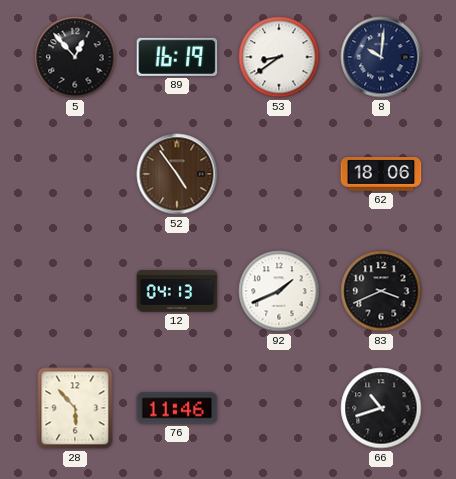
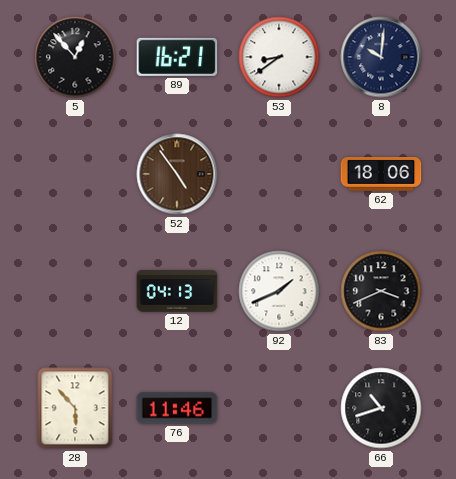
89: 16:19 -> 16:21 (177, 57)
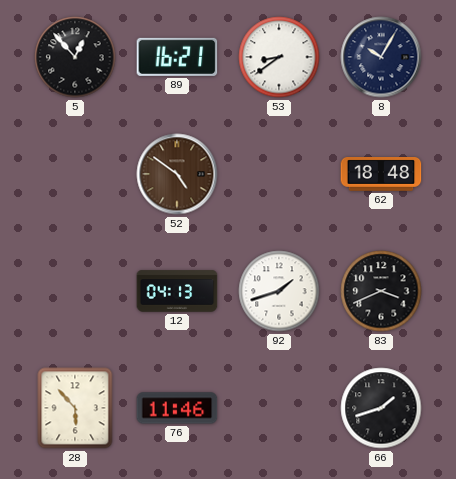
8: 10:01 -> 10:05 (381, 57)
52: 4:54 -> 4:51 (177, 174)
62: 18:06 -> 18:48 (381, 175)
92: 1:41 -> 1:42 (279, 291)
66: 10:42 -> 1:42 (381, 408)
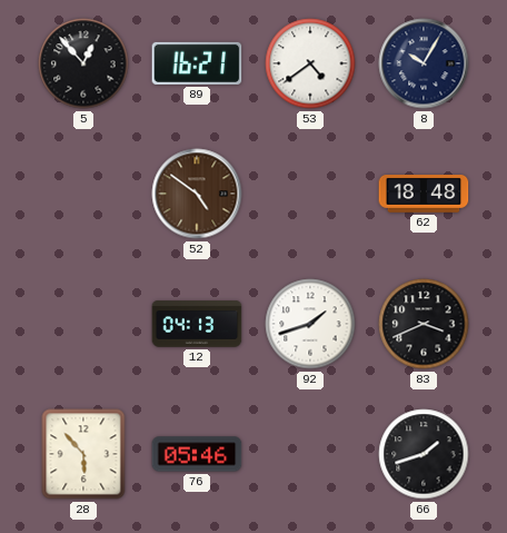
53: 8:39 -> 4:39 (310, 63)
76: 11:46 -> 05:46 (197, 454)
